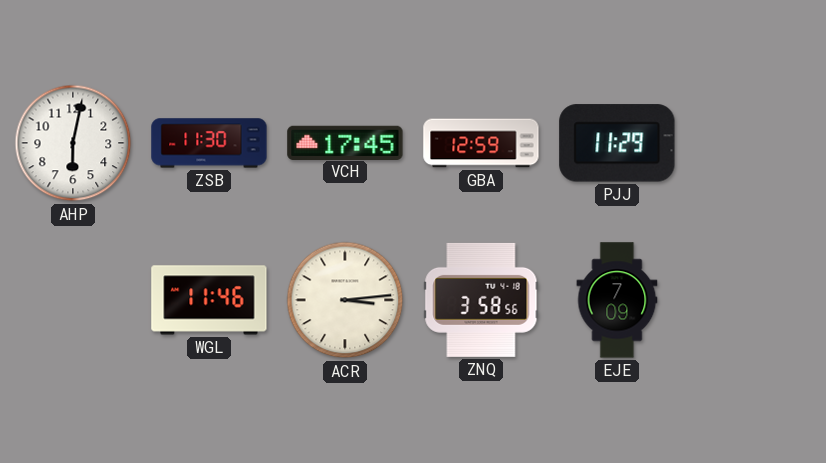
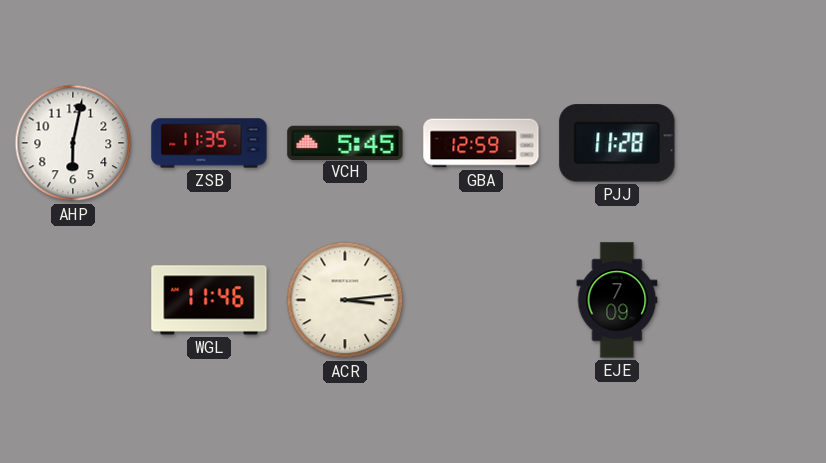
ZSB: 11:30 -> 11:35 (209, 143)
VCH: 17:45 -> 5:45 (345, 142)
PJJ: 11:29 -> 11:28 (617, 143)
ZNQ: 3:58 -> none (481, 300)
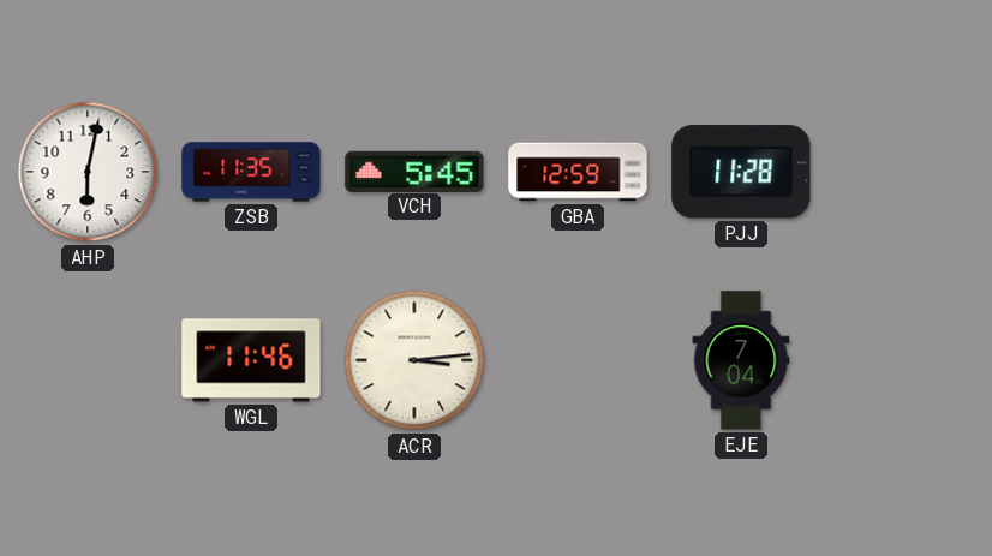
EJE: 7:09 -> 7:04 (741, 360)
